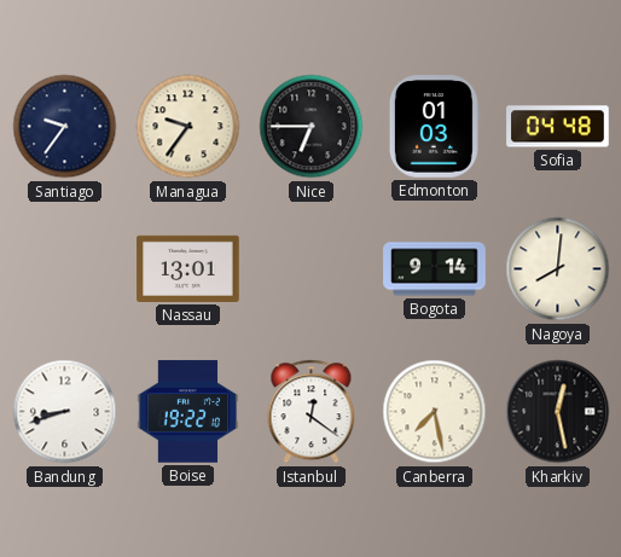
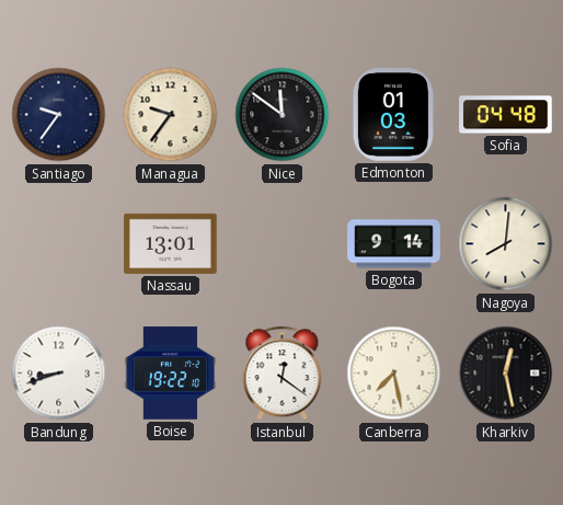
Nice: 6:45 -> 11:51 (283, 115)
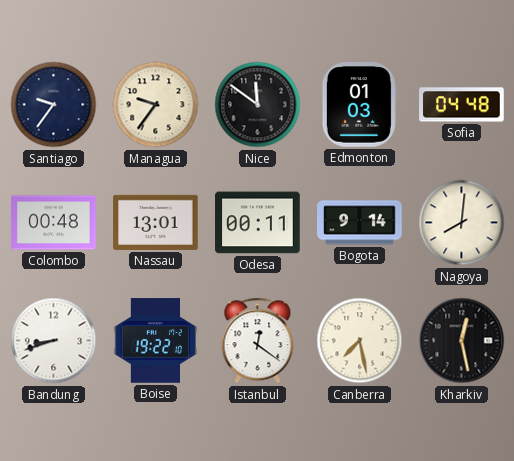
Colombo: none -> 00:48 (54, 223)
Odesa: none -> 00:11 (258, 223)
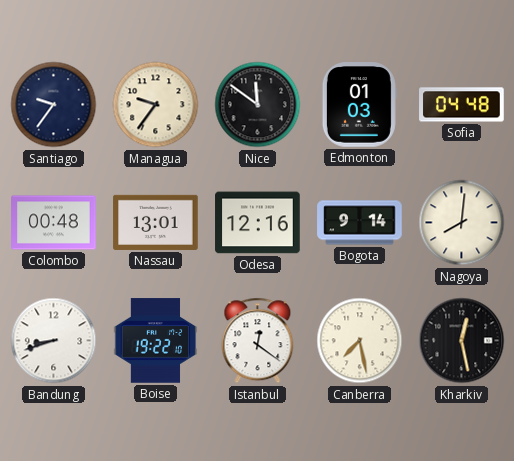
Odesa: 00:11 -> 12:16 (258, 223)
